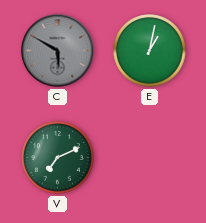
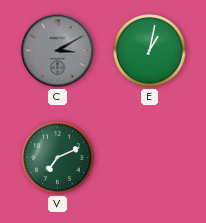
C: 5:50 -> 3:10 (58, 51)
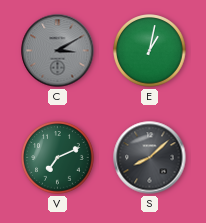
S: none -> 8:08 (150, 158)
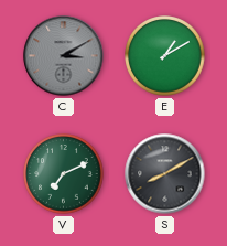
E: 1:02 -> 1:10 (165, 56)
S: 8:08 -> 8:10 (165, 174)
